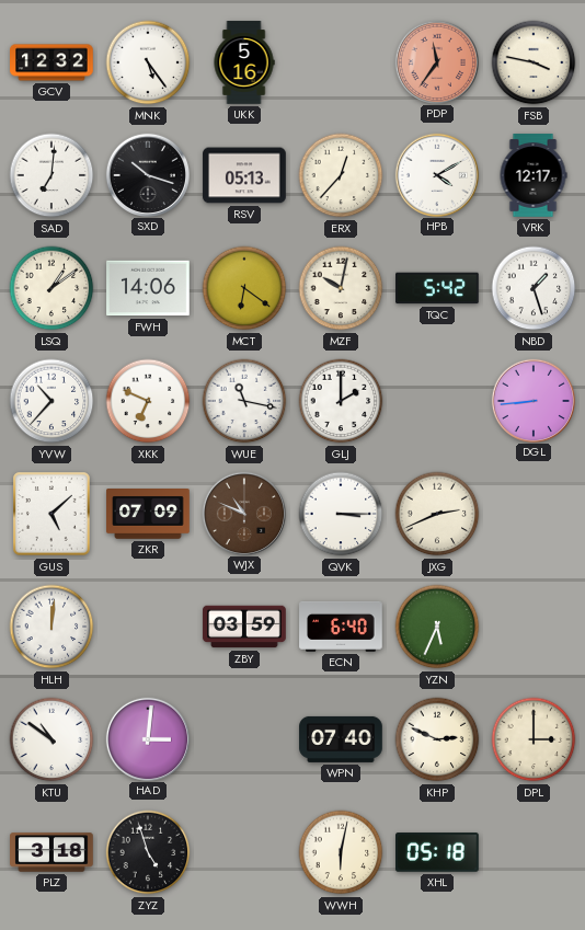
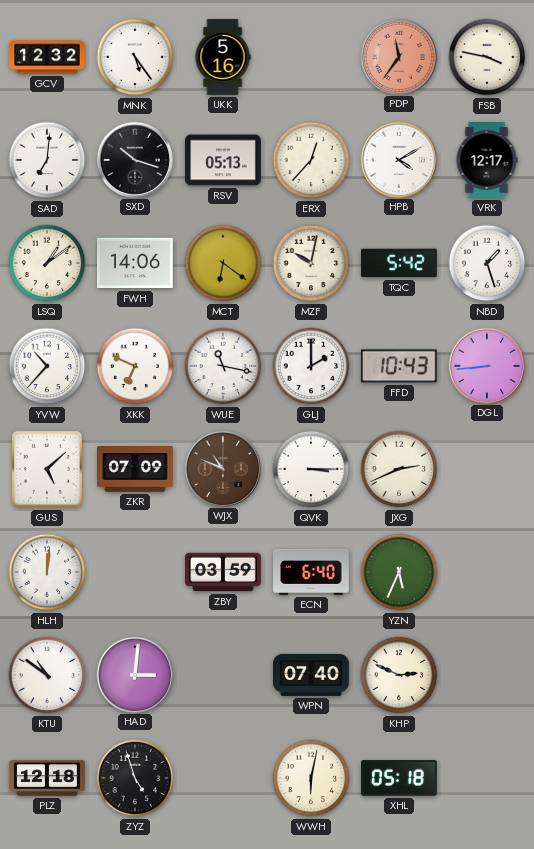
FFD: none -> 10:43 (400, 366)
DPL: 3:00 -> none (534, 739)
PLZ: 3:18 -> 12:18 (47, 778)
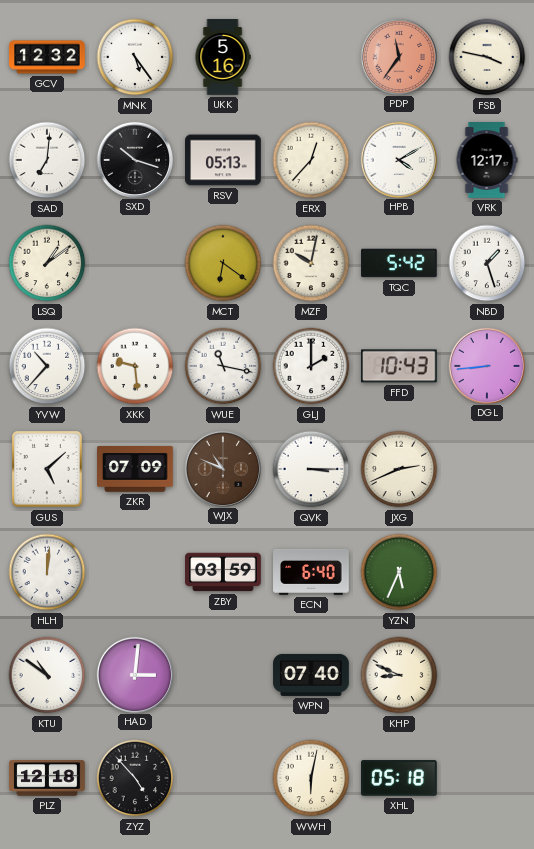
FWH: 14:06 -> none (135, 263)
XKK: 6:49 -> 9:29 (135, 366)
KHP: 2:49 -> 8:49 (399, 675)
ZYZ: 4:57 -> 4:53 (135, 778)
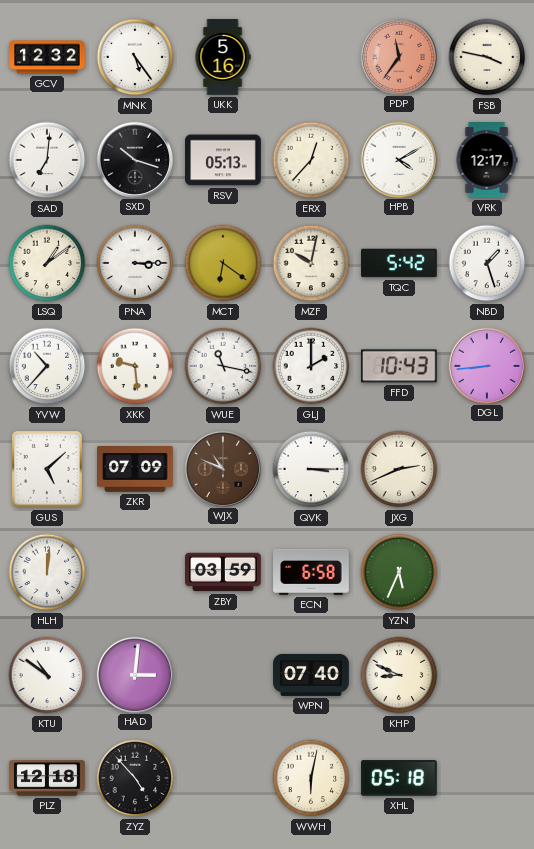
PNA: none -> 3:15 (135, 263)
ECN: 6:40 -> 6:58 (311, 572)
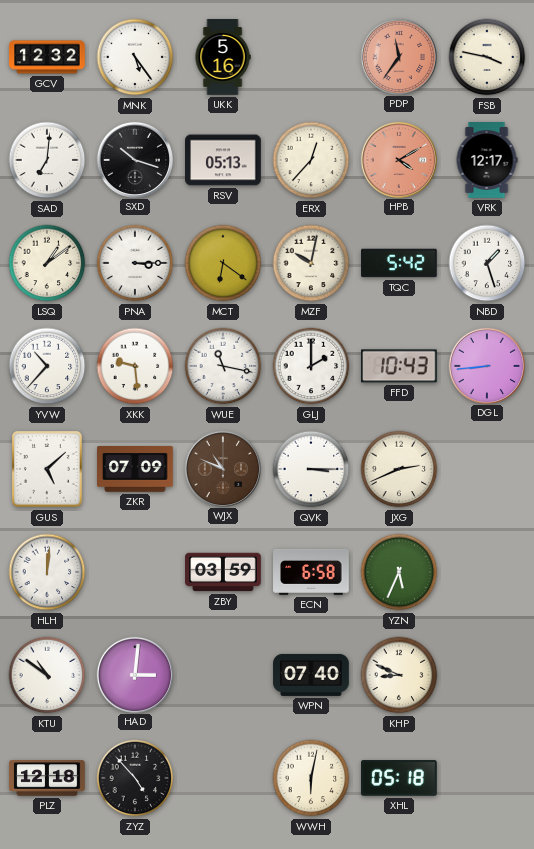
HPB dial: white -> salmon (398, 159)
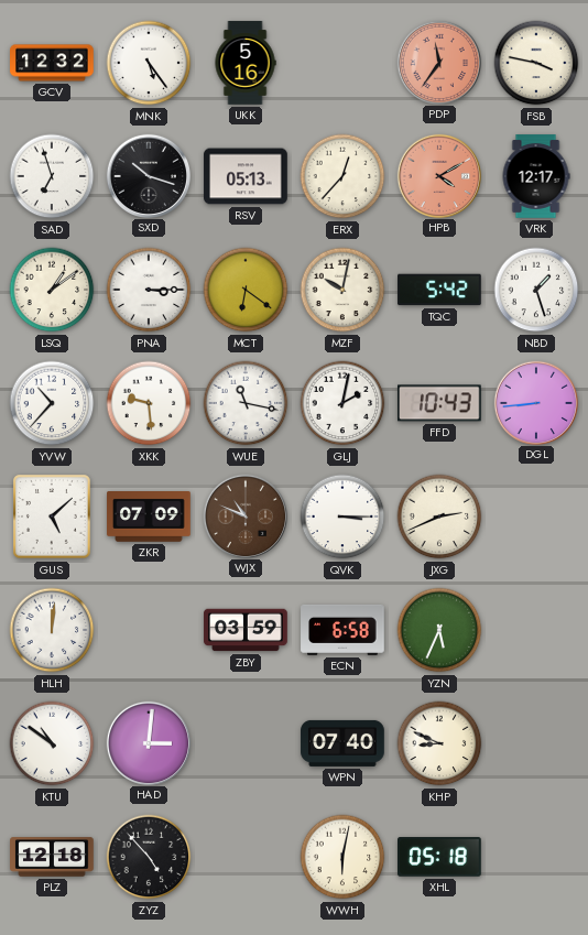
SAD: 7:01 -> 6:57 (52, 176)
GLJ: 2:00 -> 2:02 (342, 403)
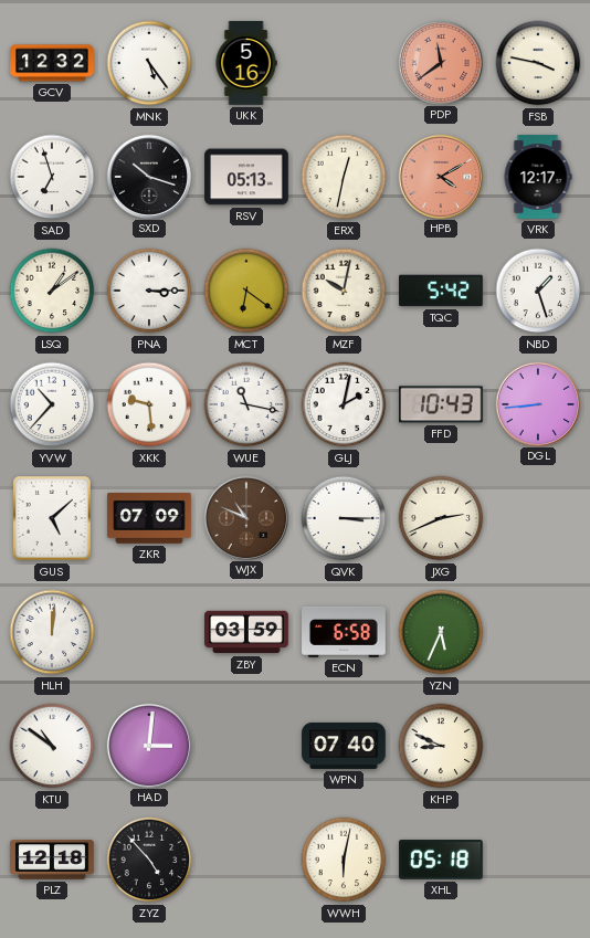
PDP: 11:36 -> 11:39 (440, 62)
ERX: 12:37 -> 12:32 (344, 177)
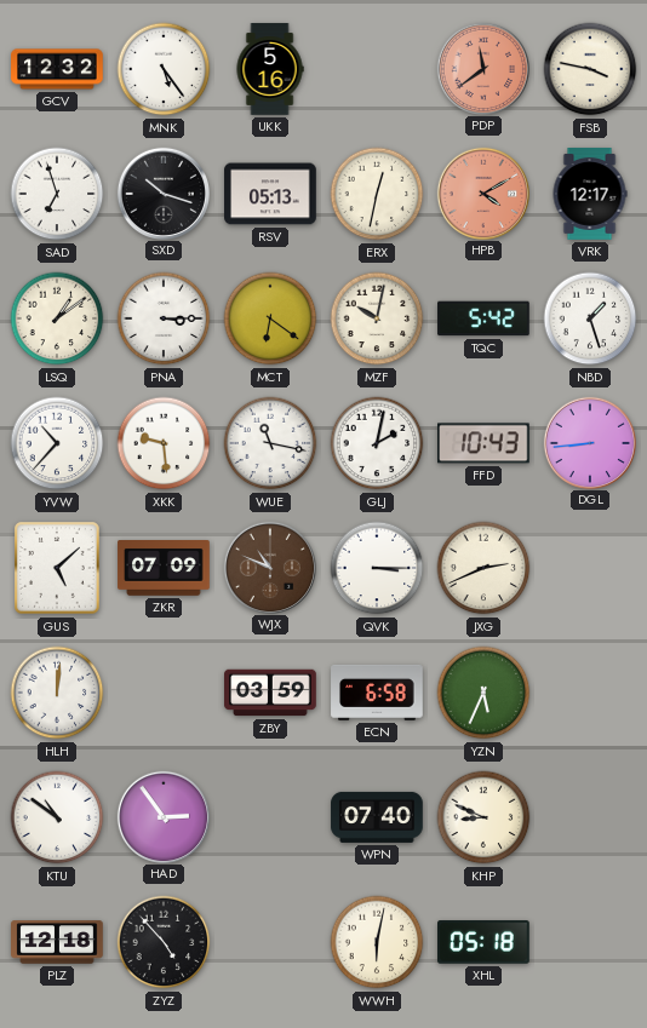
HAD: 3:01 -> 2:54 (162, 816)
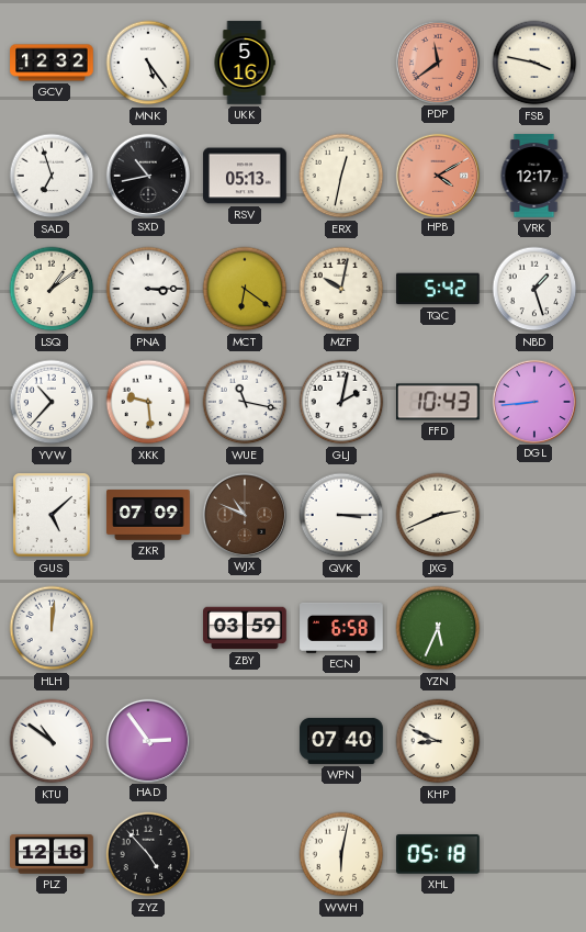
SXD: 10:18 -> 10:43 (147, 175)
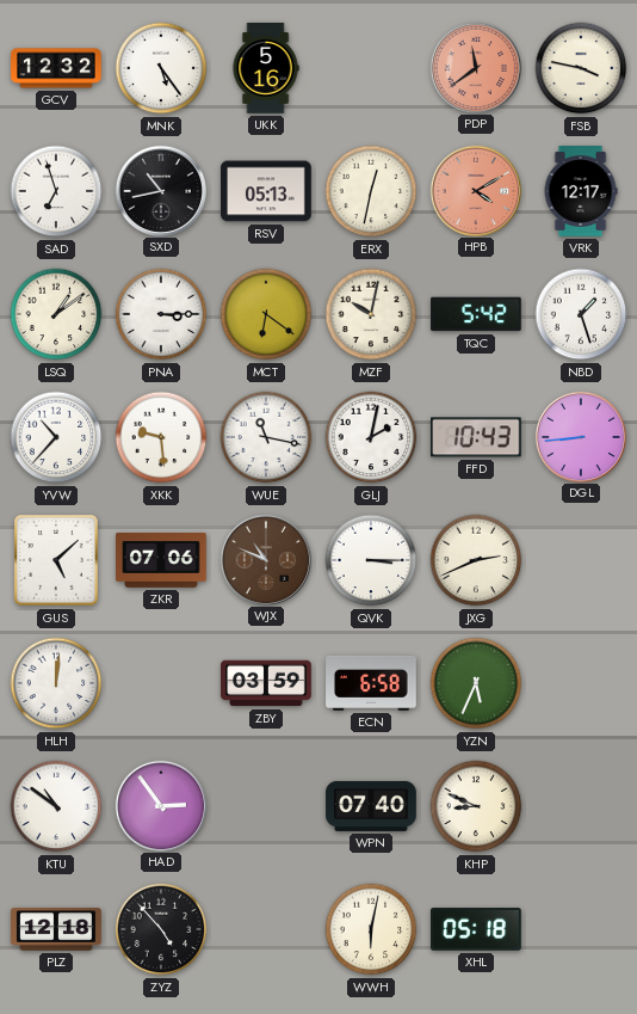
ZKR: 07:09 -> 07:06 (161, 561)
